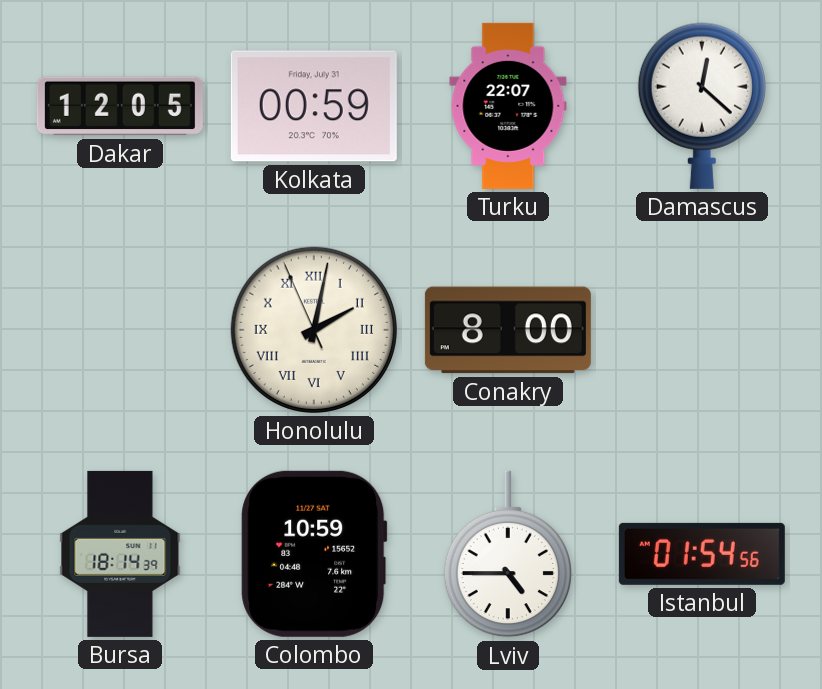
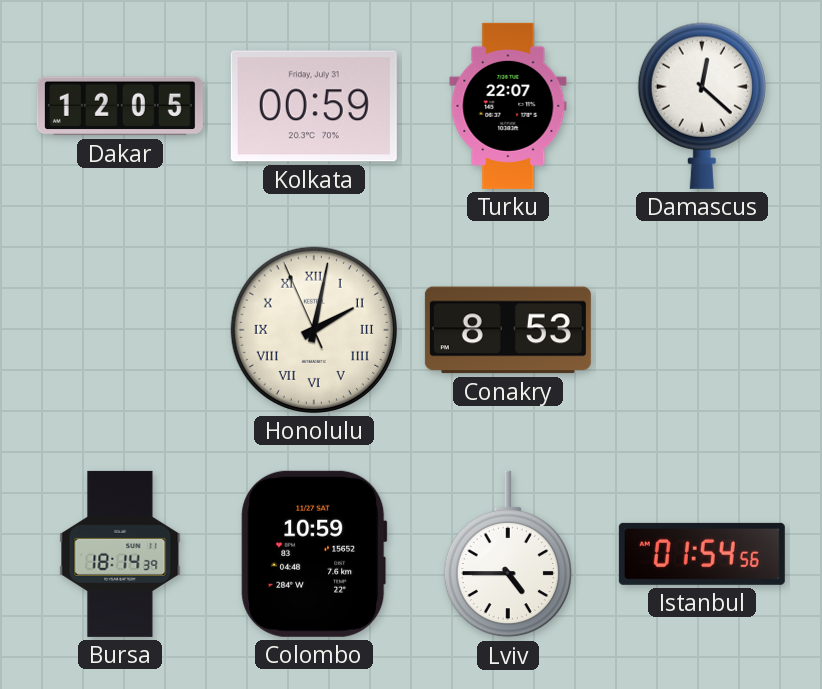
Conakry: 8:00 -> 8:53 (508, 330)
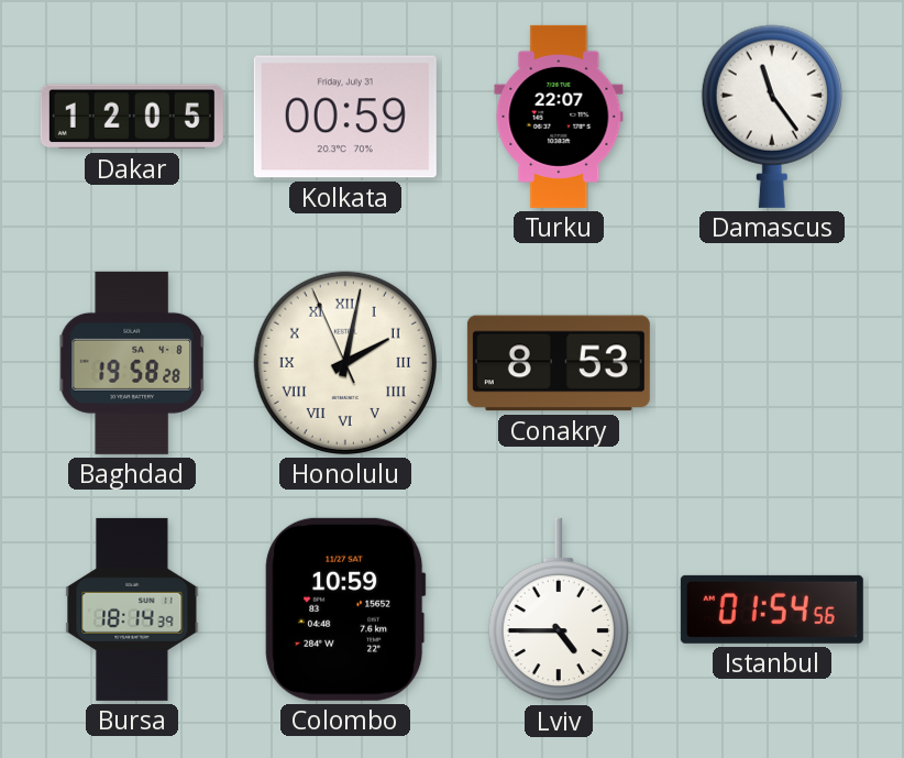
Damascus: 12:22 -> 11:24 (772, 117)
Baghdad: none -> 19:58 (132, 363)
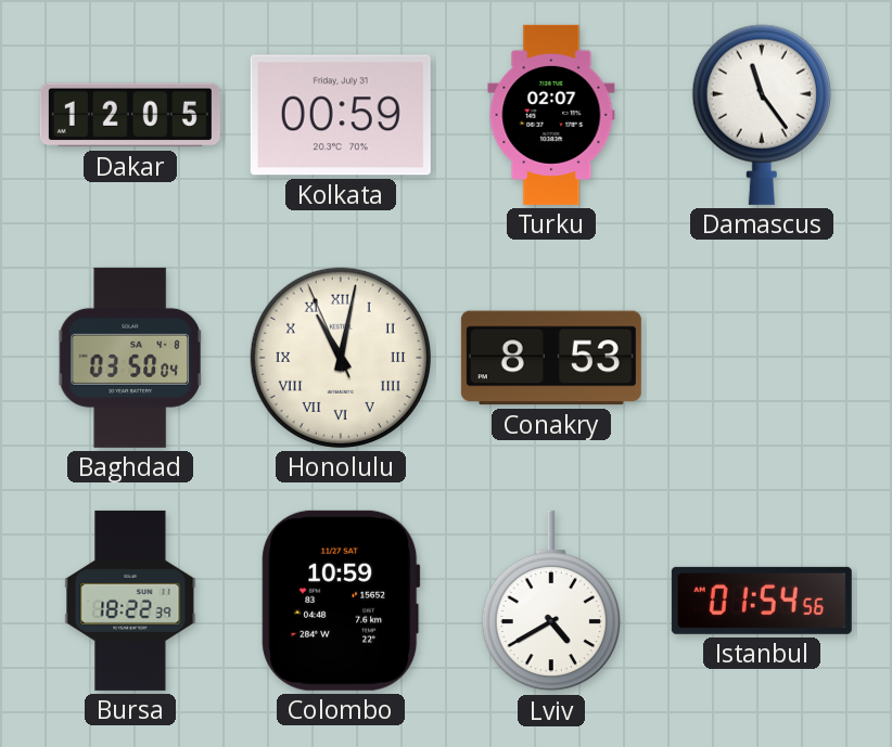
Turku: 22:07 -> 02:07 (551, 115)
Baghdad: 19:58 -> 03:50 (130, 358)
Honolulu: 2:01 -> 11:01 (341, 358)
Bursa: 18:14 -> 18:22 (130, 601)
Lviv: 4:45 -> 4:40 (551, 601)
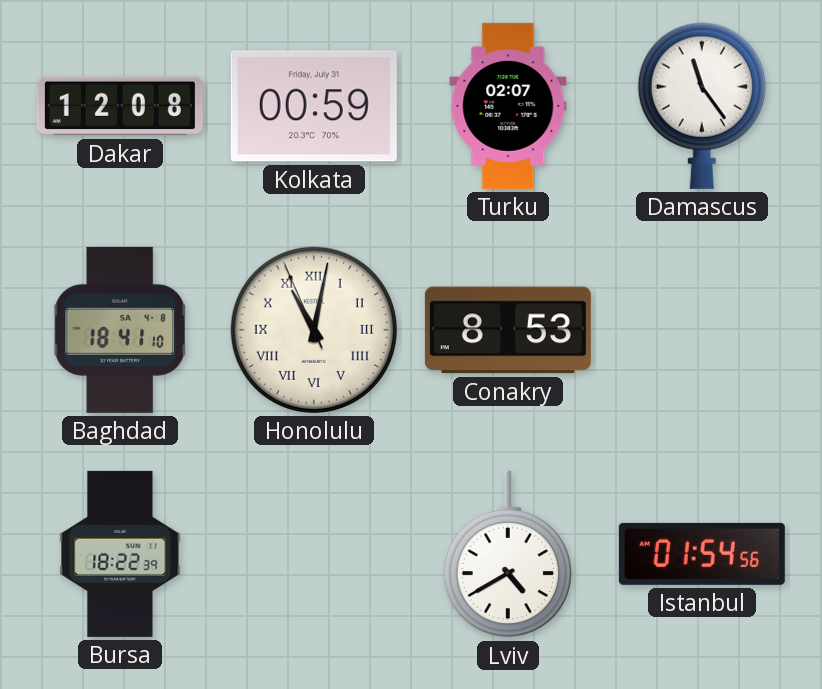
Dakar: 12:05 -> 12:08 (120, 106)
Baghdad: 03:50 -> 18:41 (120, 330)
Colombo: 10:59 -> none (341, 601)
